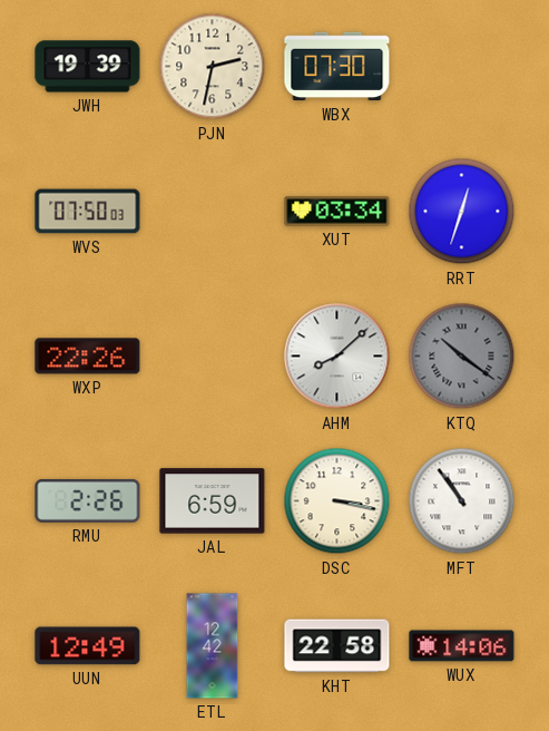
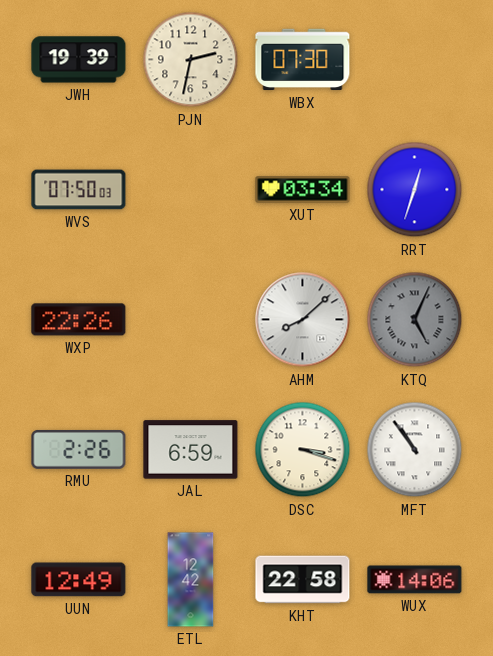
KTQ: 10:21 -> 5:04 (415, 320)
DSC: 3:17 -> 3:18 (303, 450)
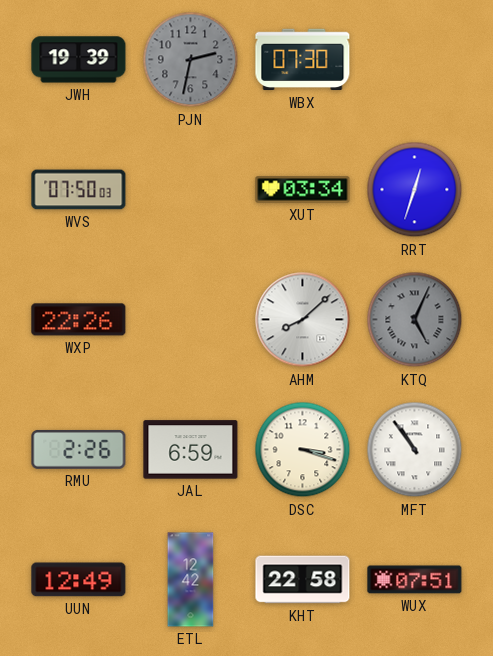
PJN dial: cream -> grey (191, 60)
WUX: 14:06 -> 07:51 (415, 580)
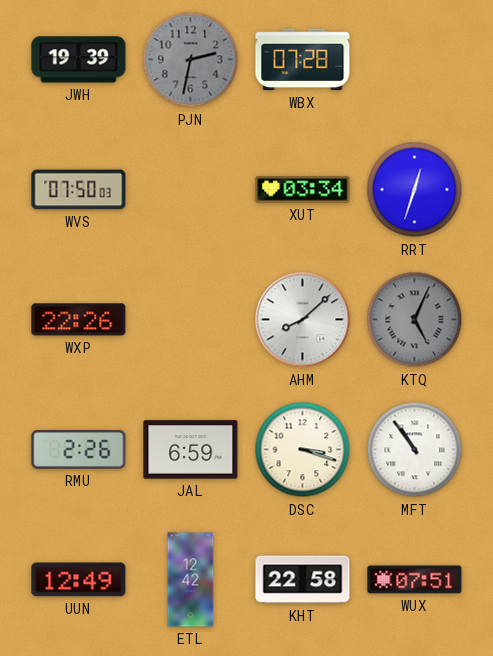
WBX: 07:30 -> 07:28 (303, 60)
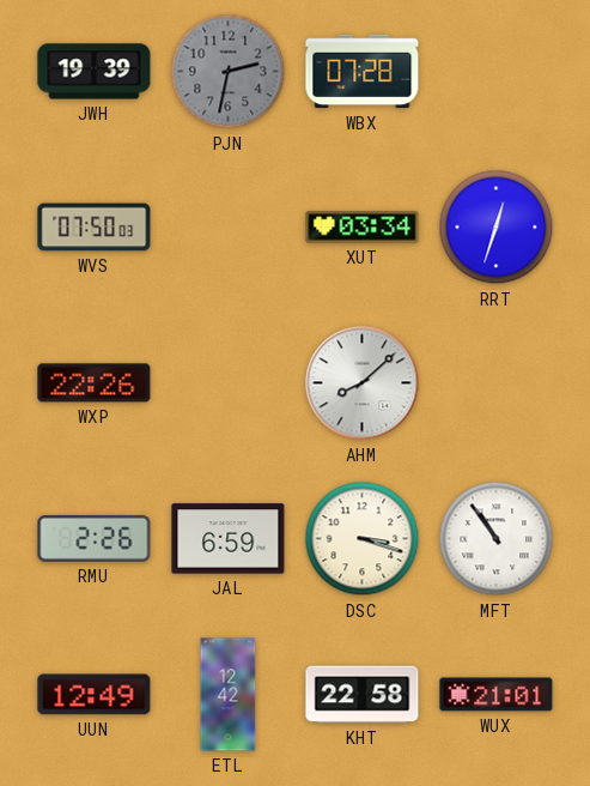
KTQ: 5:04 -> none (415, 320)
WUX: 07:51 -> 21:01 (497, 695)
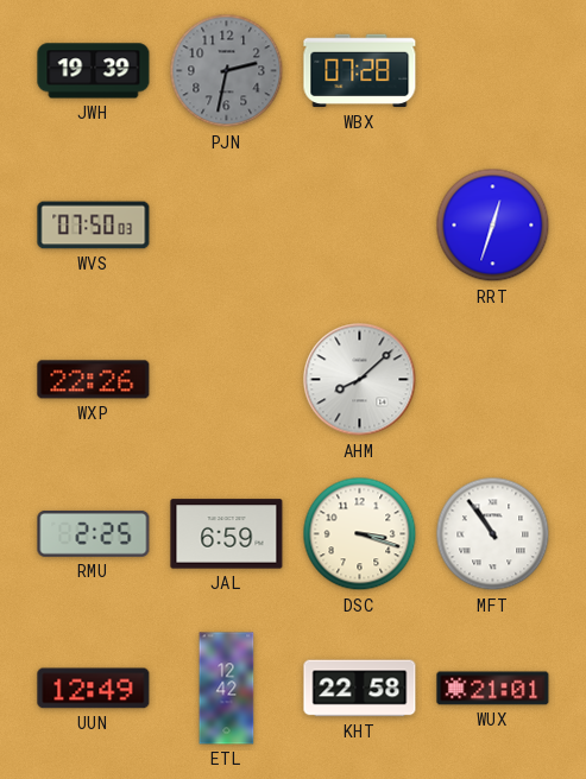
XUT: 03:34 -> none (363, 228)
RMU: 2:26 -> 2:25 (94, 533)
